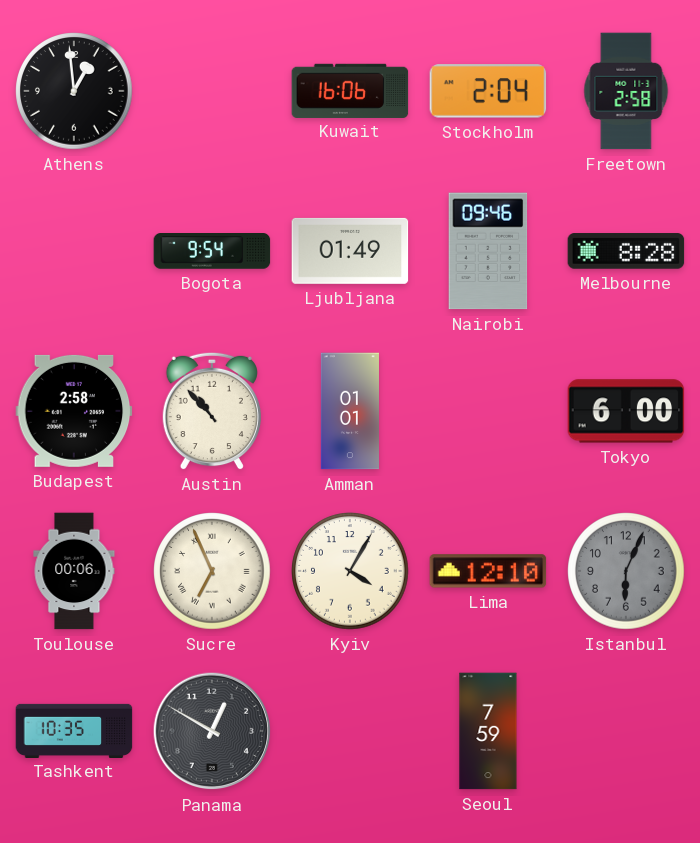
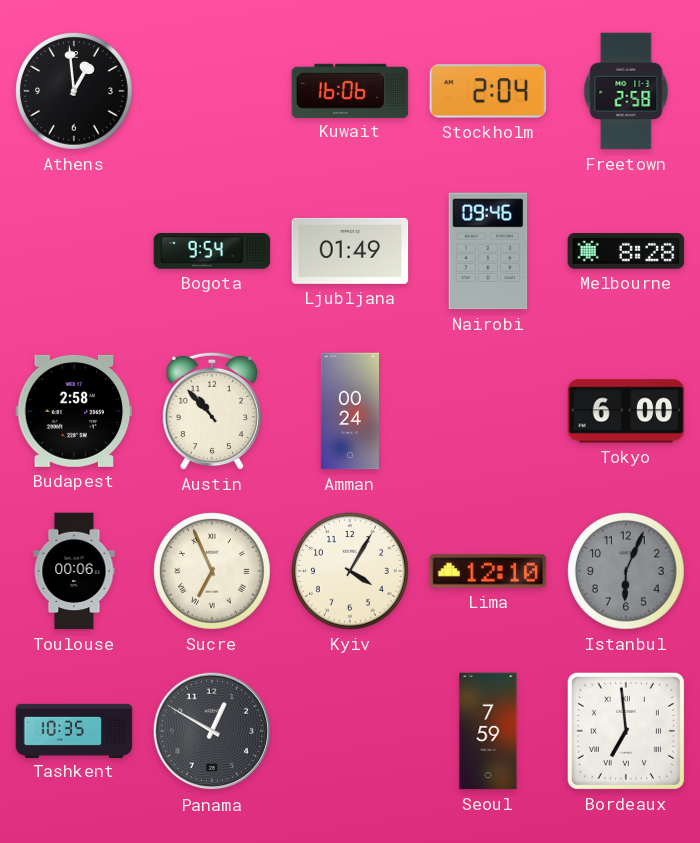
Amman: 01:01 -> 00:24 (350, 411)
Bordeaux: none -> 6:59 (626, 731)
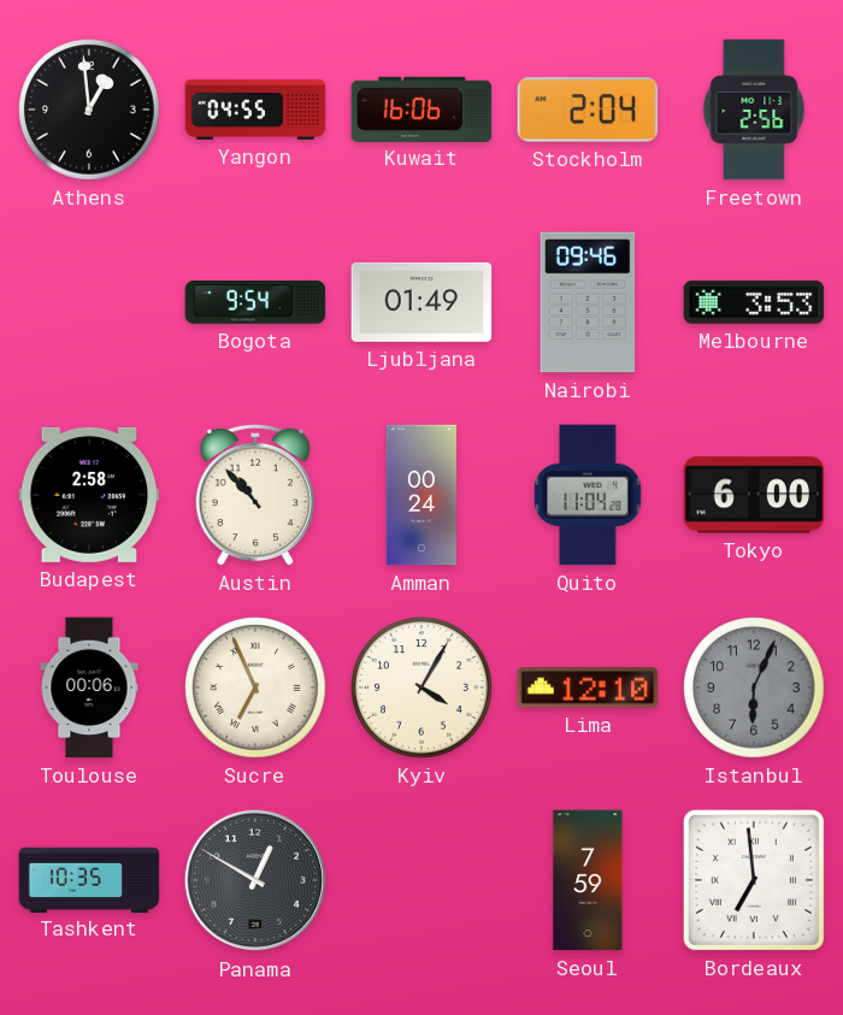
Yangon: none -> 04:55 (255, 110)
Freetown: 2:58 -> 2:56 (754, 110)
Melbourne: 8:28 -> 3:53 (754, 302)
Quito: none -> 11:04 (588, 495)
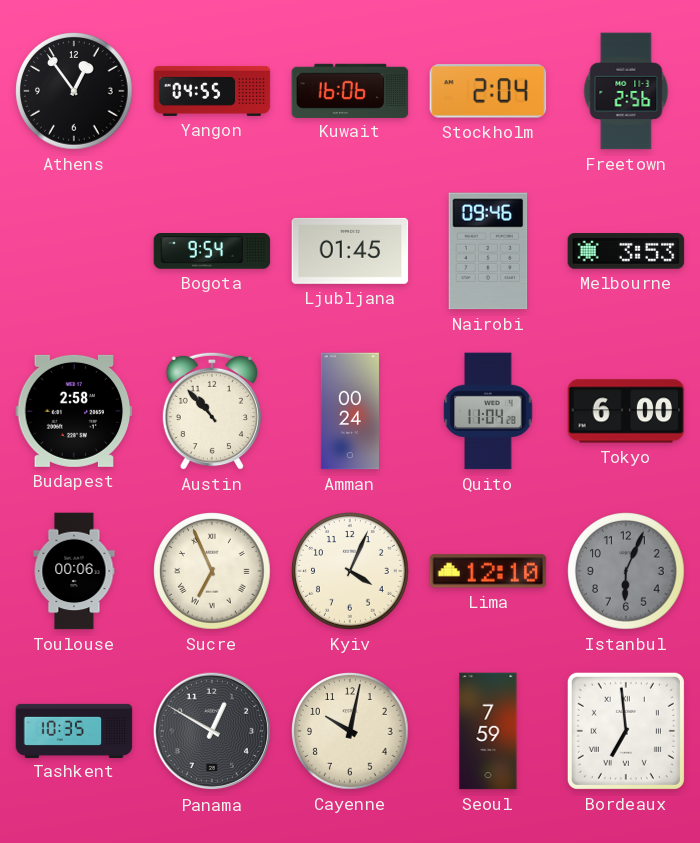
Athens: 12:59 -> 12:54 (74, 91)
Ljubljana: 01:49 -> 01:45 (350, 251)
Kyiv: 4:05 -> 4:04 (350, 571)
Cayenne: none -> 10:02 (350, 731)
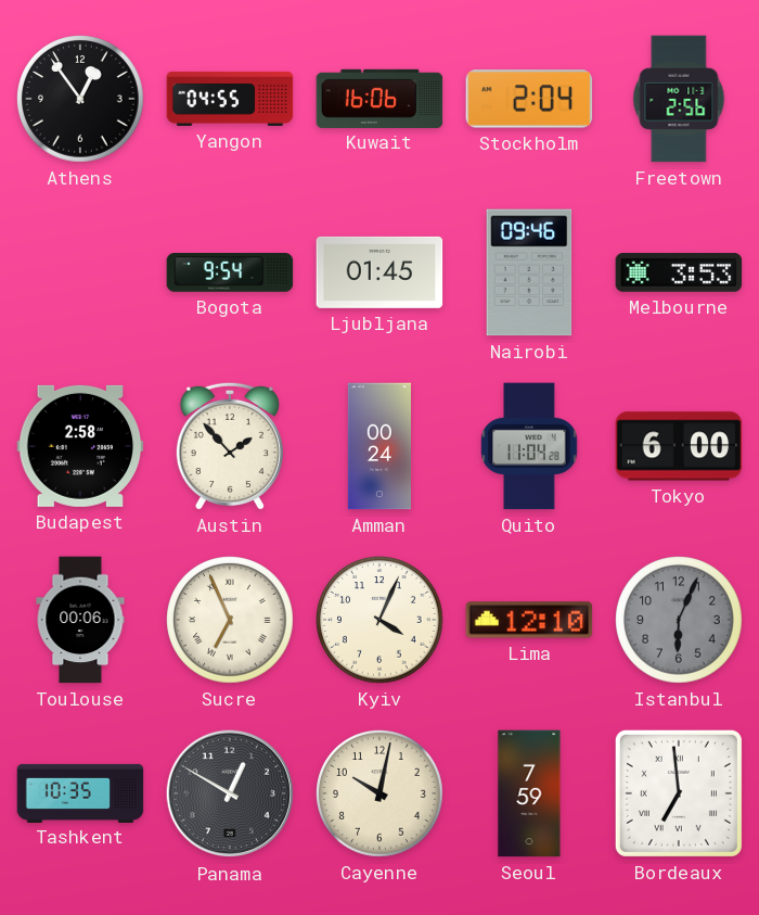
Austin: 10:53 -> 1:53 (230, 446)
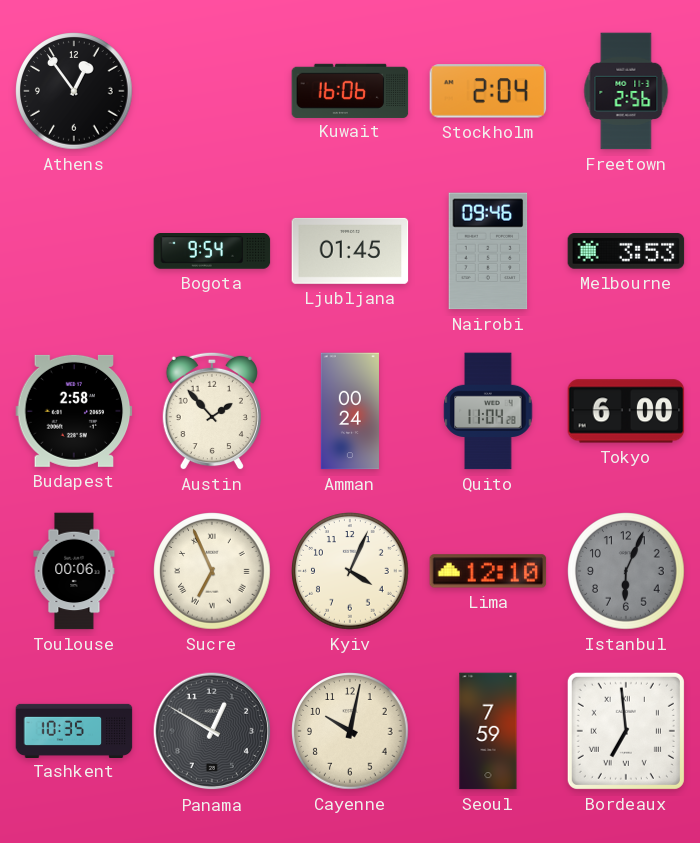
Yangon: 04:55 -> none (230, 99)
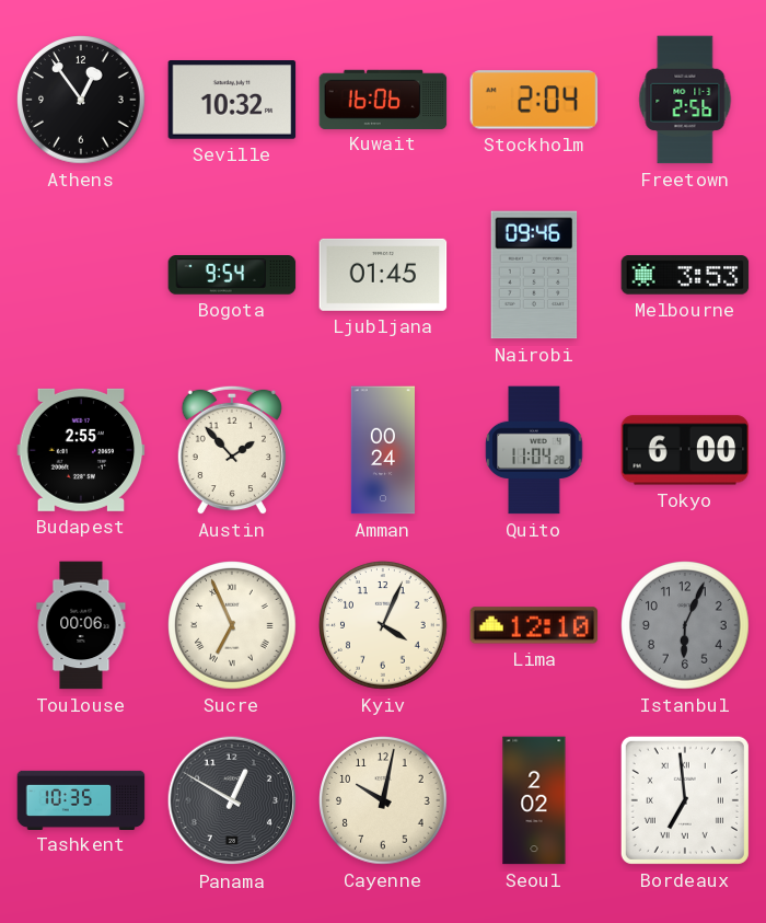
Seville: none -> 10:32 (232, 101)
Budapest: 2:58 -> 2:55 (81, 450)
Seoul: 7:59 -> 2:02 (534, 800)
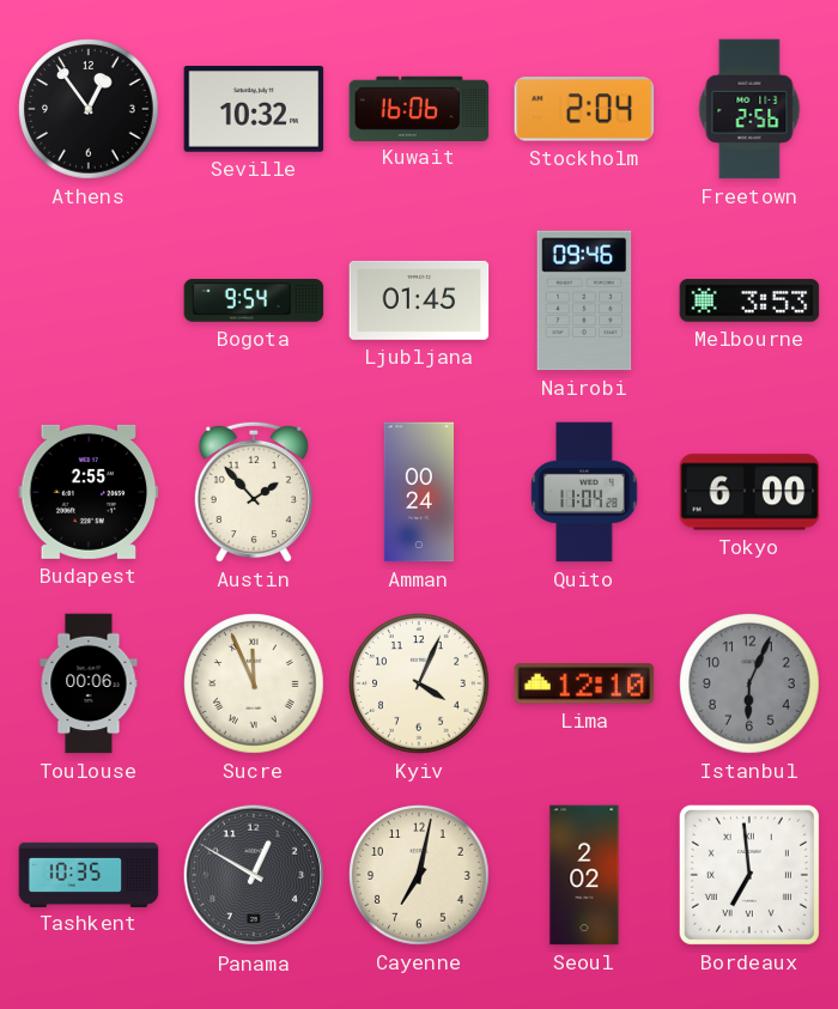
Sucre: 6:56 -> 11:56 (254, 683)
Cayenne: 10:02 -> 7:02 (419, 875)
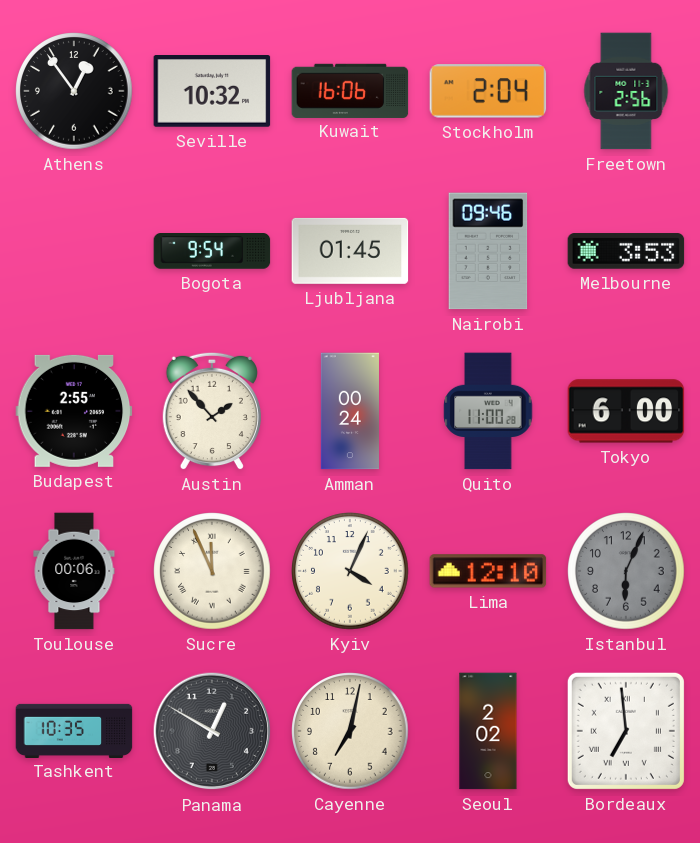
Quito: 11:04 -> 11:00 (488, 411)
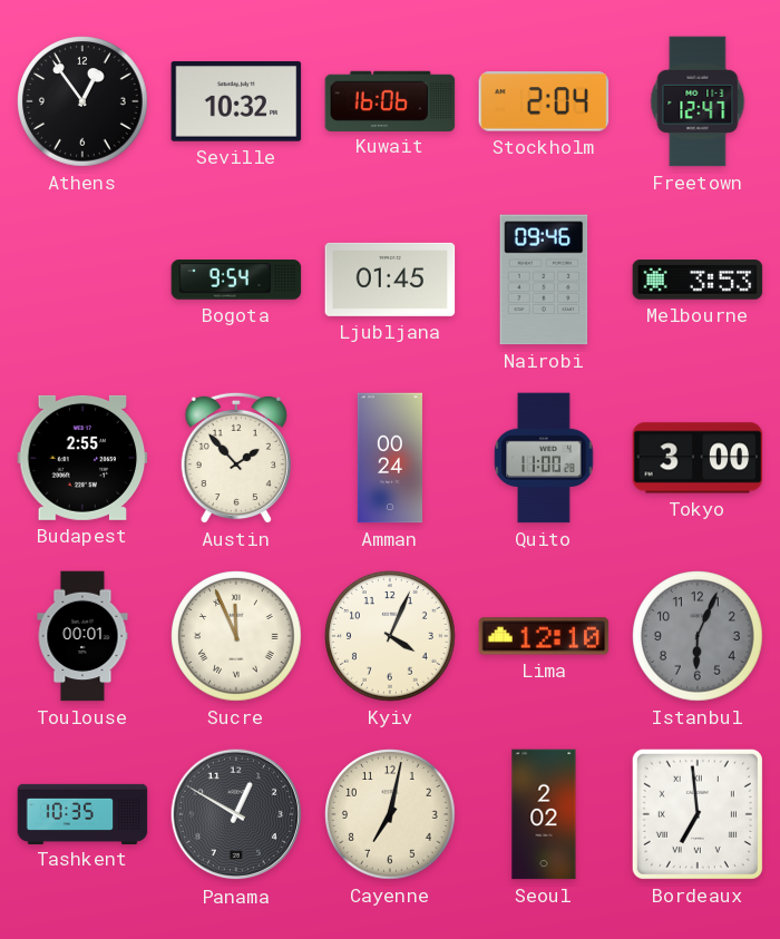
Freetown: 2:56 -> 12:47 (698, 101)
Tokyo: 6:00 -> 3:00 (698, 458)
Toulouse: 00:06 -> 00:01 (82, 636)
